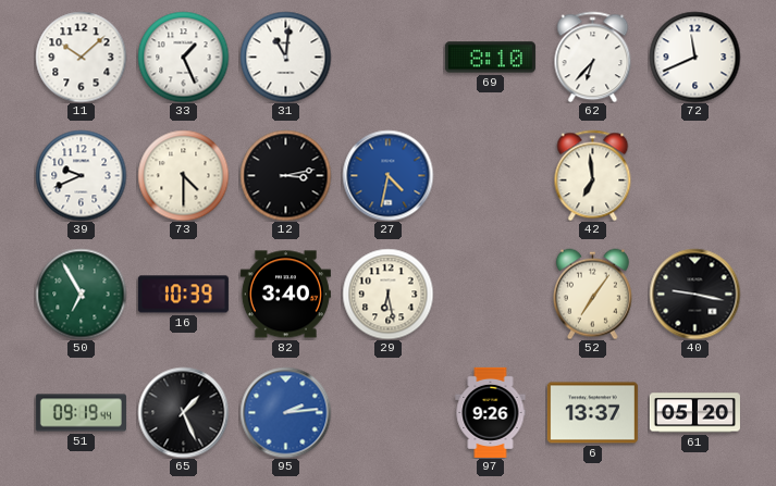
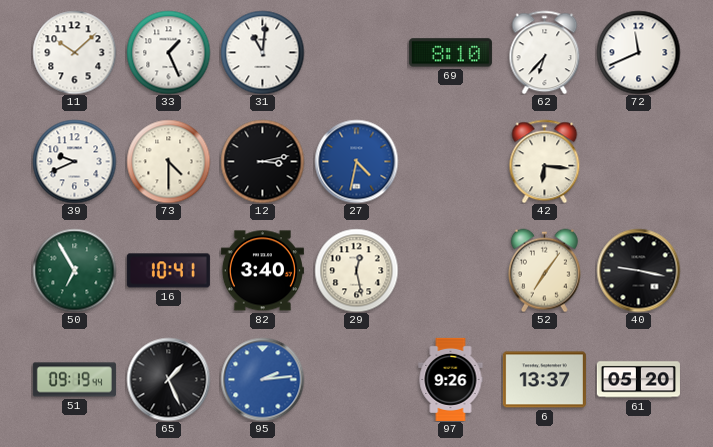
42: 6:59 -> 6:16 (545, 161)
16: 10:39 -> 10:41 (168, 271)
29: 6:28 -> 12:28 (356, 270)
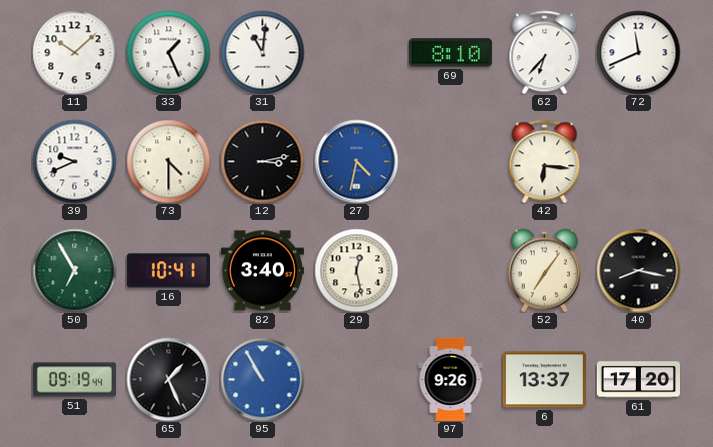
40: 9:17 -> 8:17 (638, 270)
95: 2:14 -> 10:55 (262, 379)
61: 05:20 -> 17:20 (638, 380)
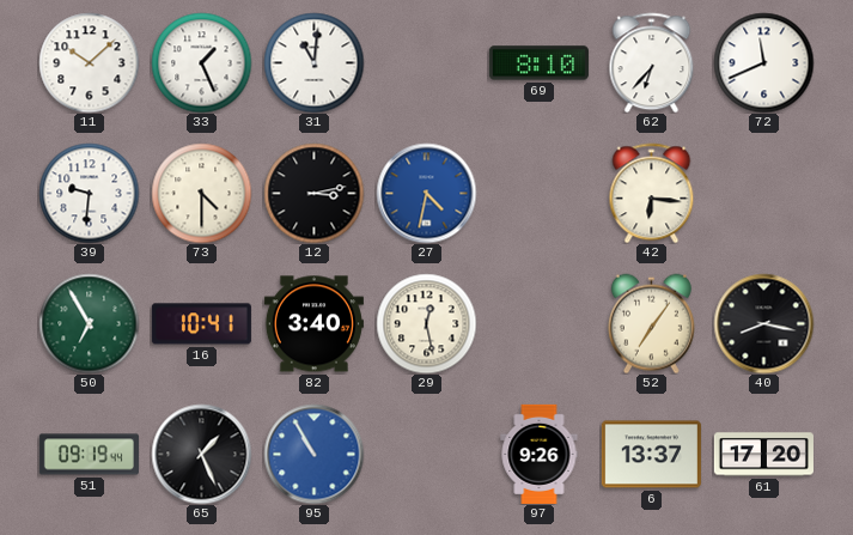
39: 9:41 -> 9:31 (89, 193)
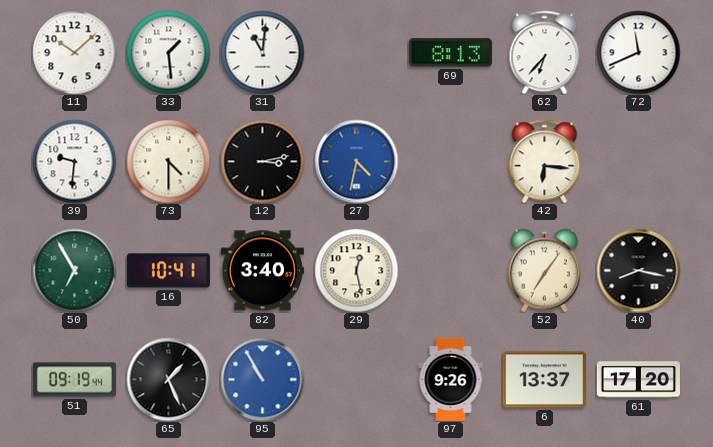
33: 1:26 -> 1:29 (168, 52)
69: 8:10 -> 8:13 (450, 53)
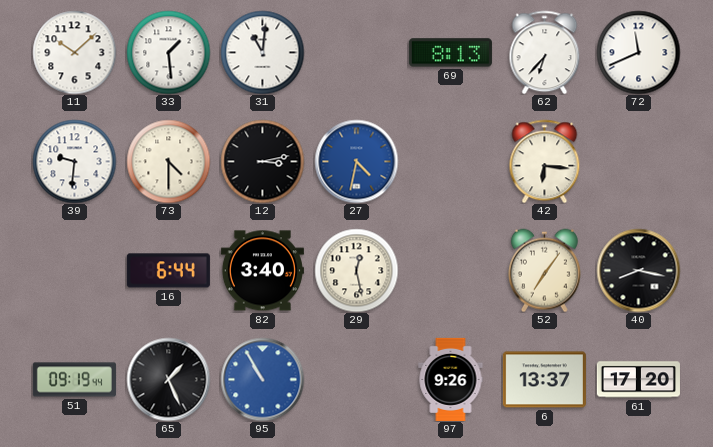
50: 6:55 -> none (74, 270)
16: 10:41 -> 6:44 (168, 271)
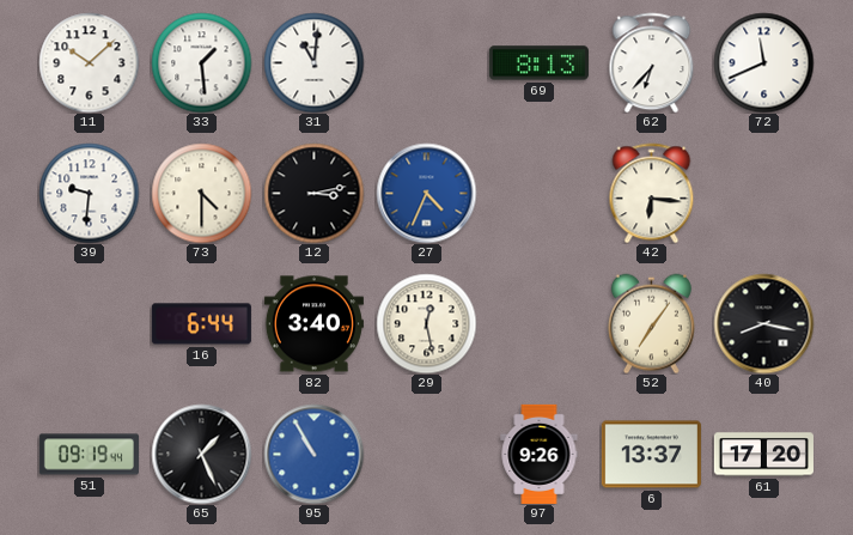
27: 4:32 -> 4:34 (426, 193)
